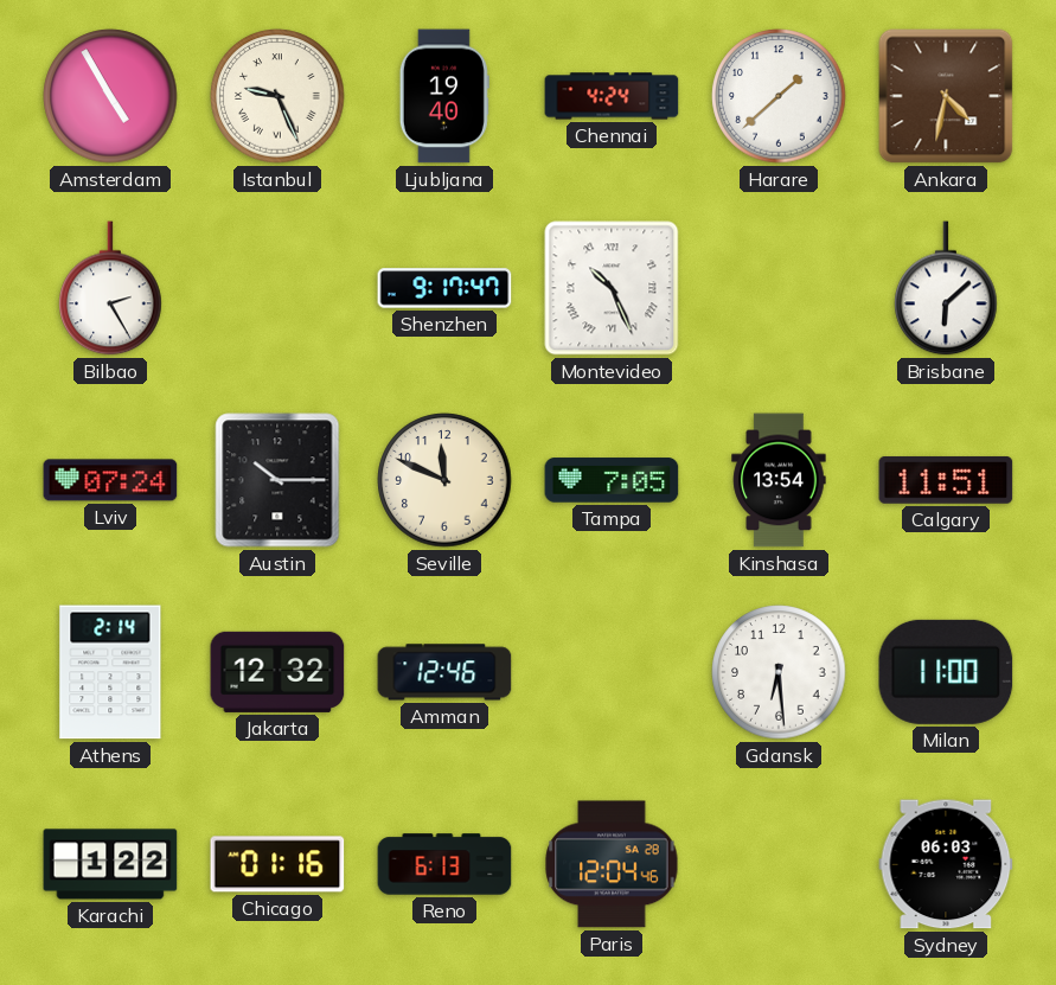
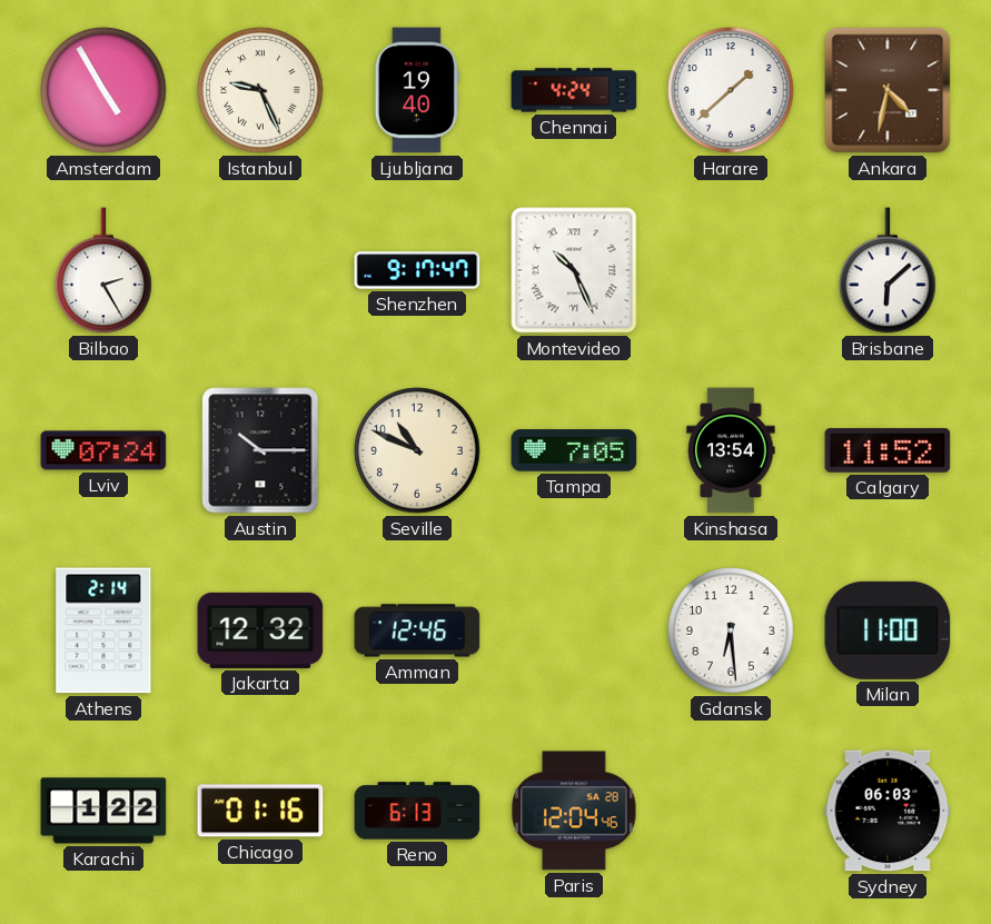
Seville: 11:49 -> 10:49 (417, 450)
Calgary: 11:51 -> 11:52 (888, 450)
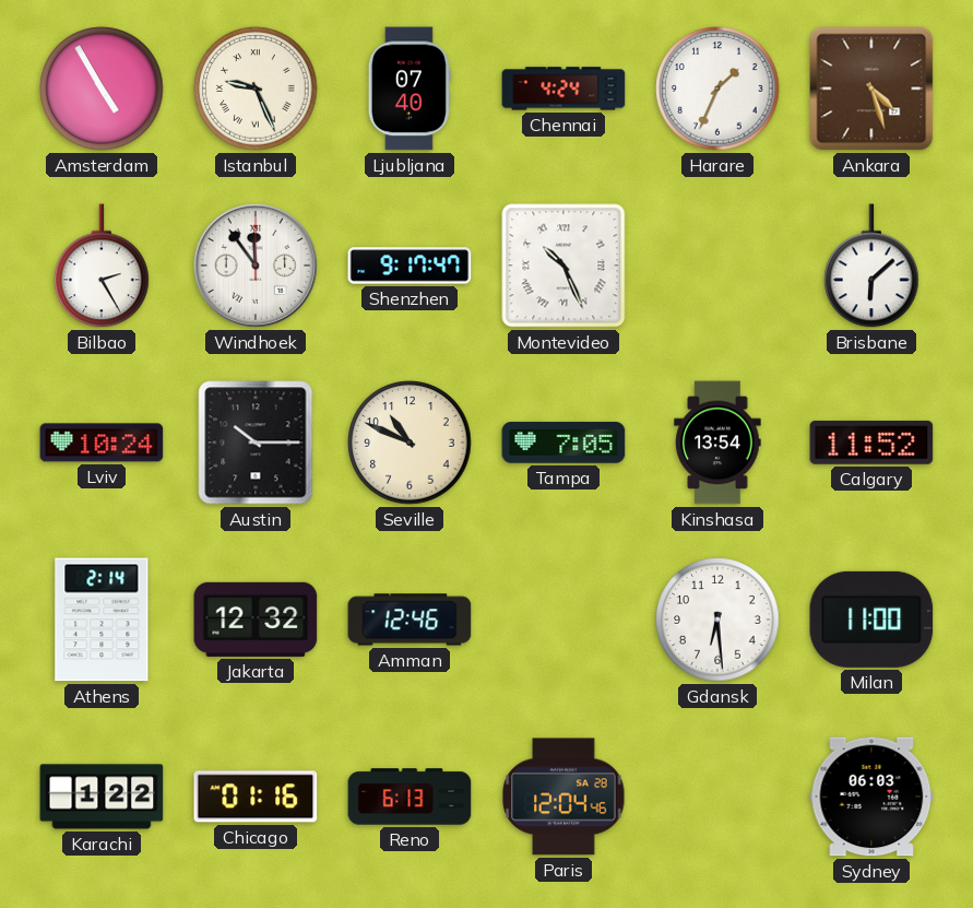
Ljubljana: 19:40 -> 07:40 (410, 89)
Harare: 1:38 -> 1:34 (717, 89)
Ankara: 4:32 -> 4:27 (871, 89)
Windhoek: none -> 11:54 (256, 266)
Lviv: 07:24 -> 10:24 (102, 443)
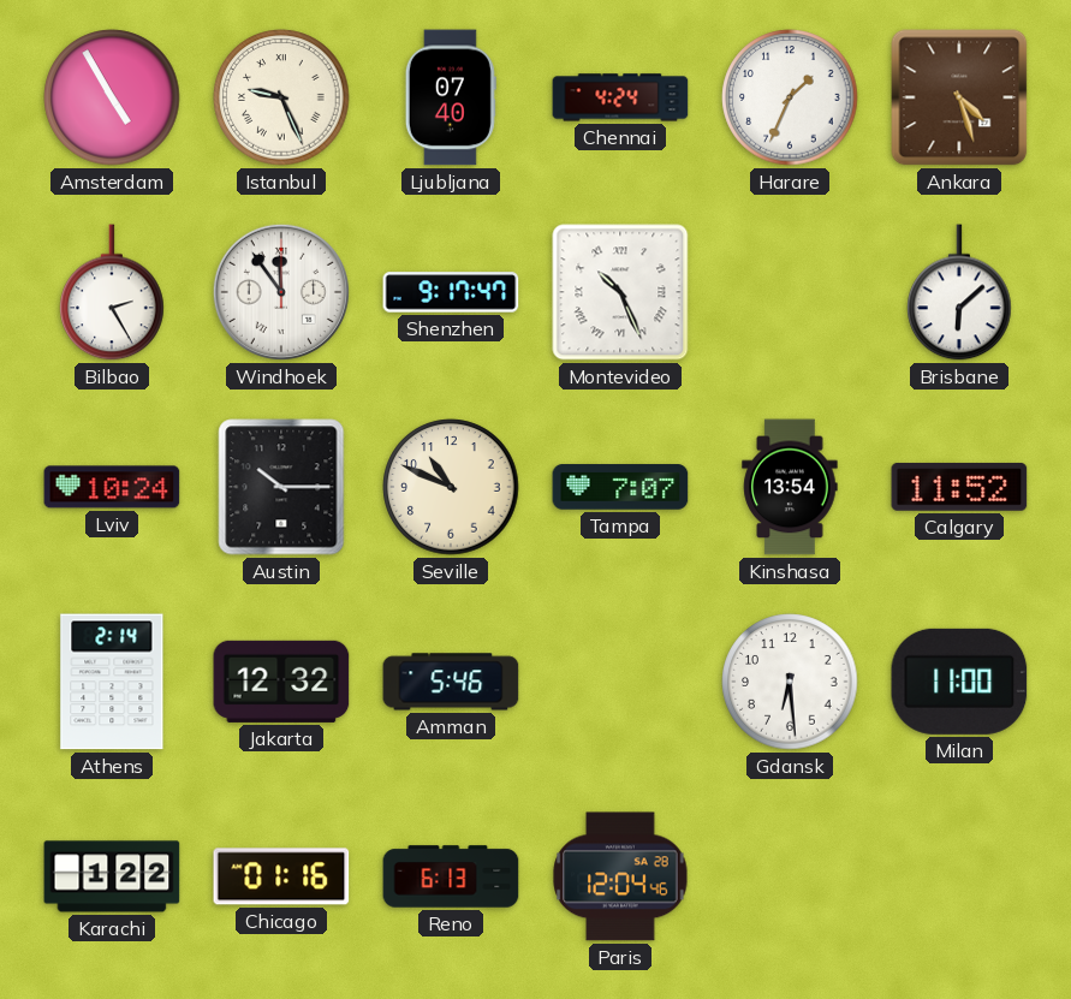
Tampa: 7:05 -> 7:07 (620, 487)
Amman: 12:46 -> 5:46 (451, 682)
Sydney: 06:03 -> none (871, 797)
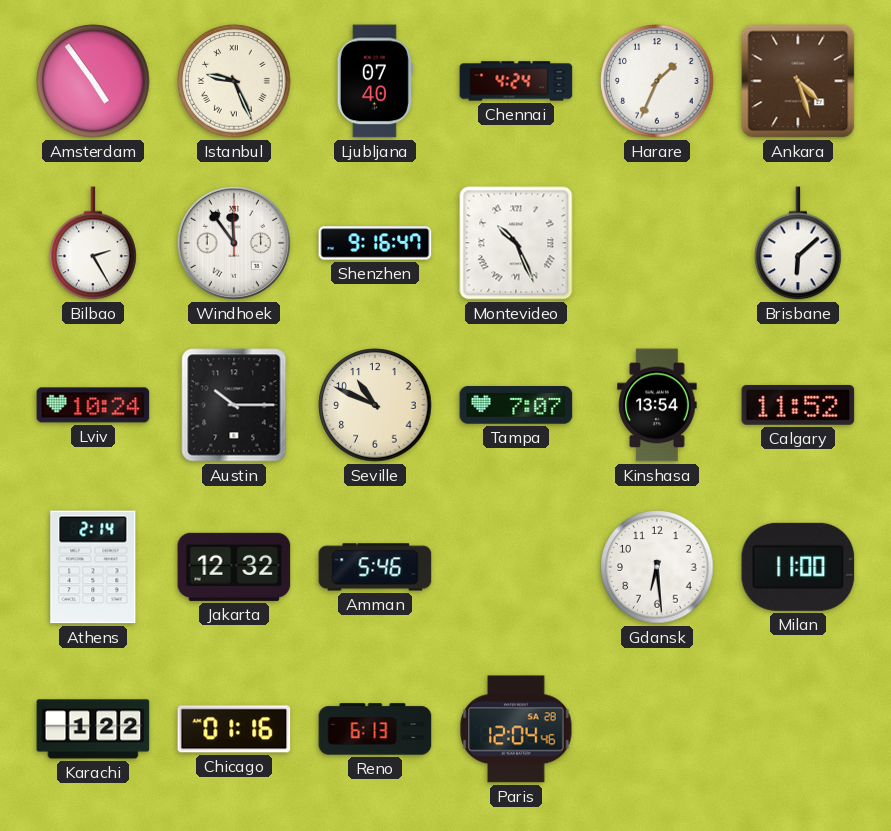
Amsterdam: 4:55 -> 4:54 (93, 81)
Shenzhen: 9:17 -> 9:16 (375, 243)
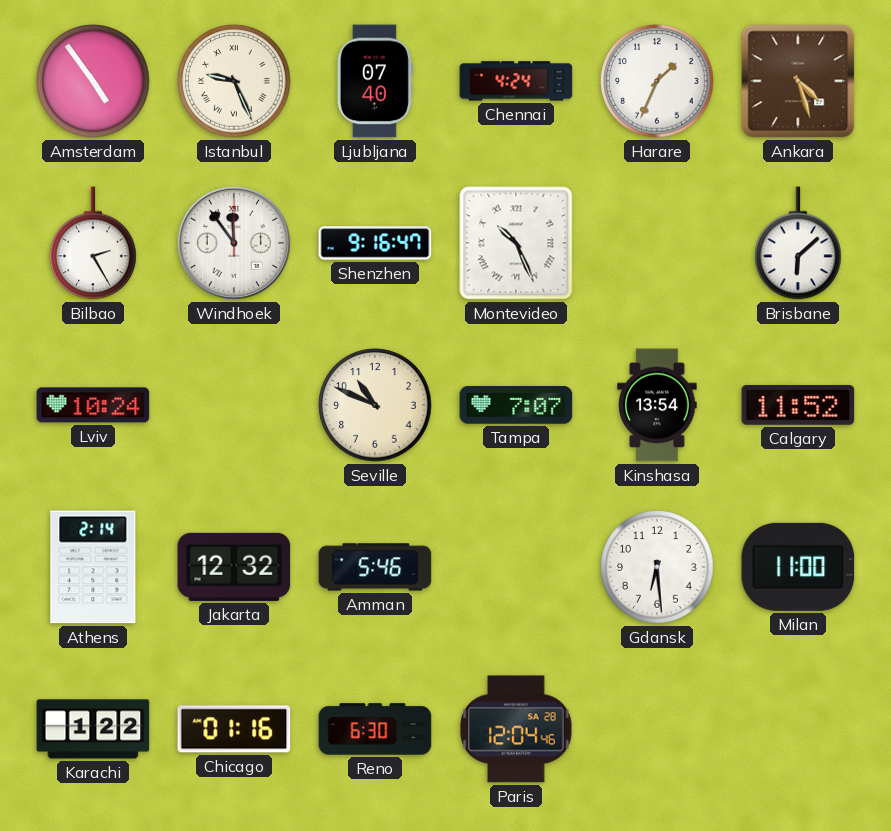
Austin: 10:15 -> none (234, 405)
Reno: 6:13 -> 6:30 (375, 729)
